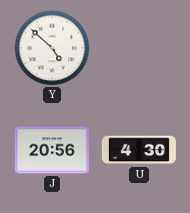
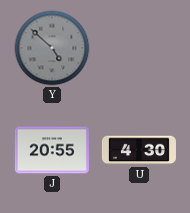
Y dial: white -> grey (52, 48)
J: 20:56 -> 20:55 (52, 150)
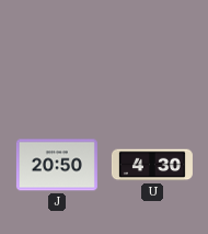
Y: 4:52 -> none (52, 48)
J: 20:55 -> 20:50 (57, 165)
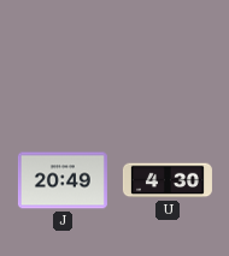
J: 20:50 -> 20:49 (63, 180)
